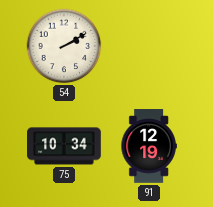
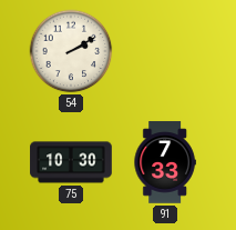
75: 10:34 -> 10:30 (71, 162)
91: 12:19 -> 7:33 (165, 162)
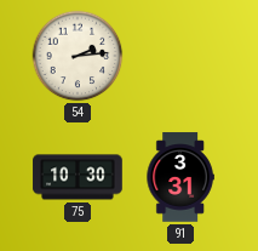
54: 2:10 -> 2:14 (78, 56)
91: 7:33 -> 3:31 (180, 177)
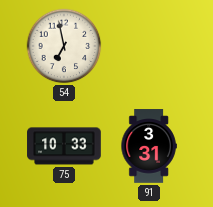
54: 2:14 -> 6:58 (64, 46)
75: 10:30 -> 10:33 (64, 146)
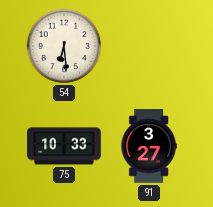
54: 6:58 -> 6:29 (64, 46)
91: 3:31 -> 3:27 (149, 146)
